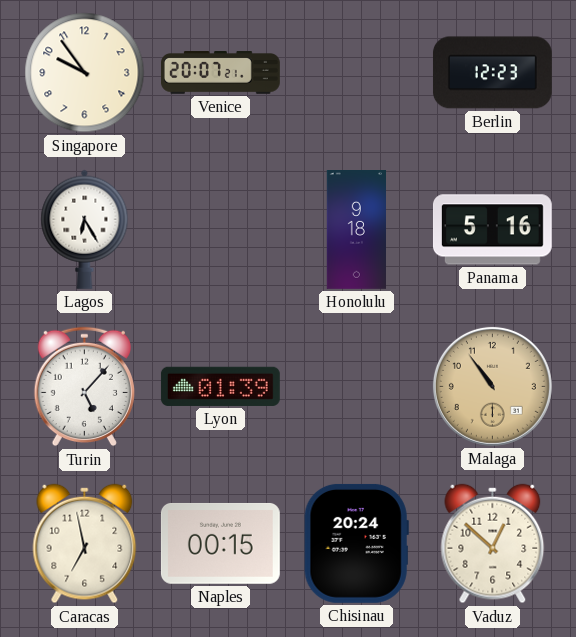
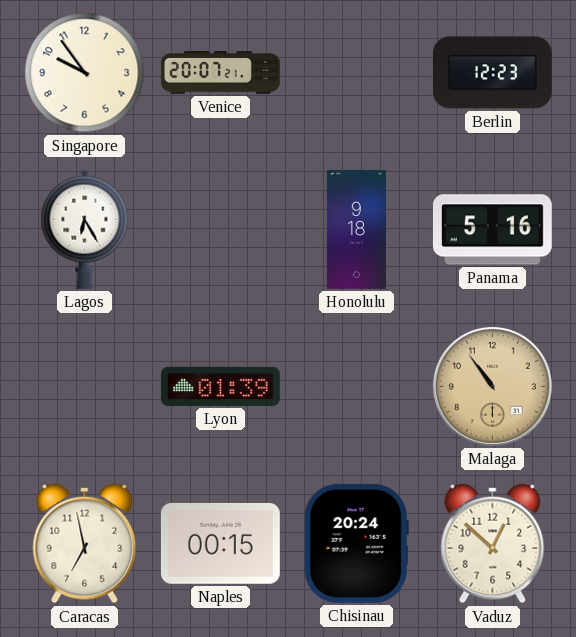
Turin: 5:07 -> none (84, 387)
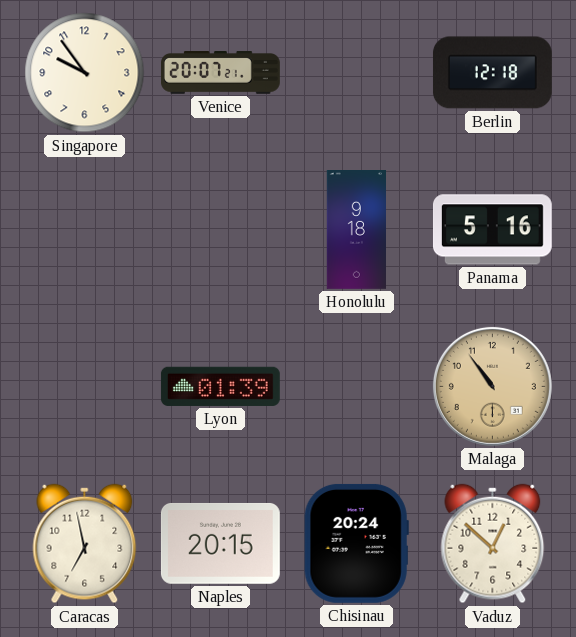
Berlin: 12:23 -> 12:18 (492, 73)
Lagos: 6:25 -> none (85, 229)
Naples: 00:15 -> 20:15 (220, 543)
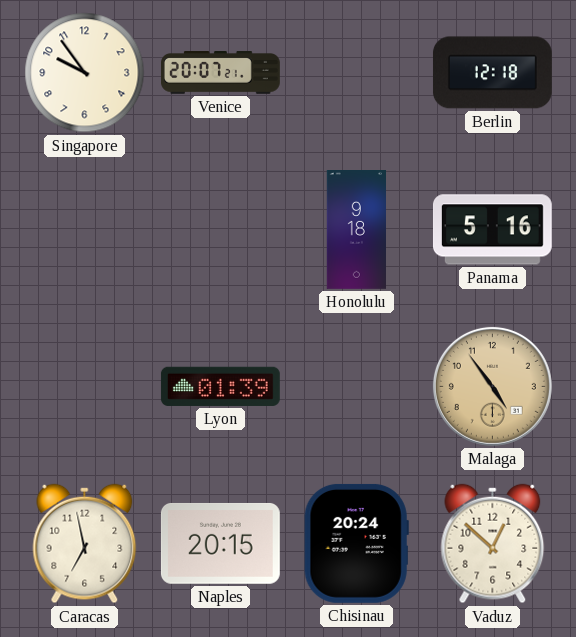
Malaga: 10:54 -> 4:54 (492, 386)
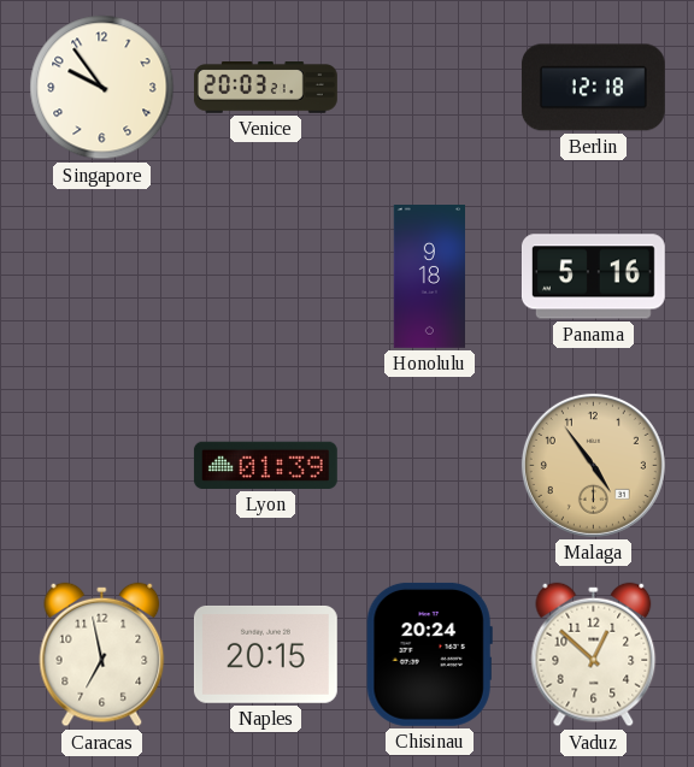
Venice: 20:07 -> 20:03 (265, 88)
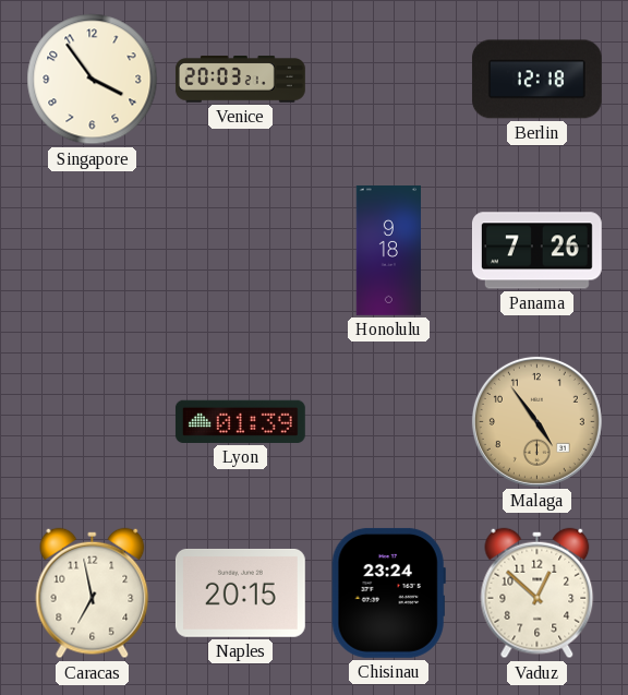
Singapore: 9:54 -> 3:54 (93, 80)
Panama: 5:16 -> 7:26 (536, 251)
Chisinau: 20:24 -> 23:24 (388, 592)
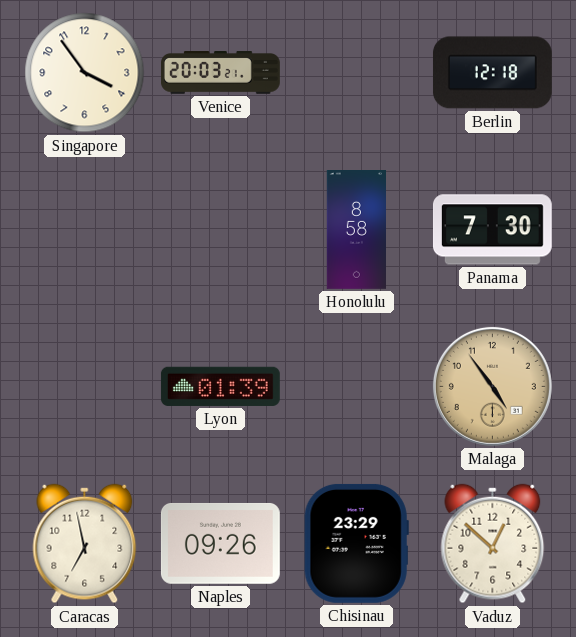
Honolulu: 9:18 -> 8:58 (356, 230)
Panama: 7:26 -> 7:30 (492, 230)
Naples: 20:15 -> 09:26 (220, 543)
Chisinau: 23:24 -> 23:29 (356, 543)
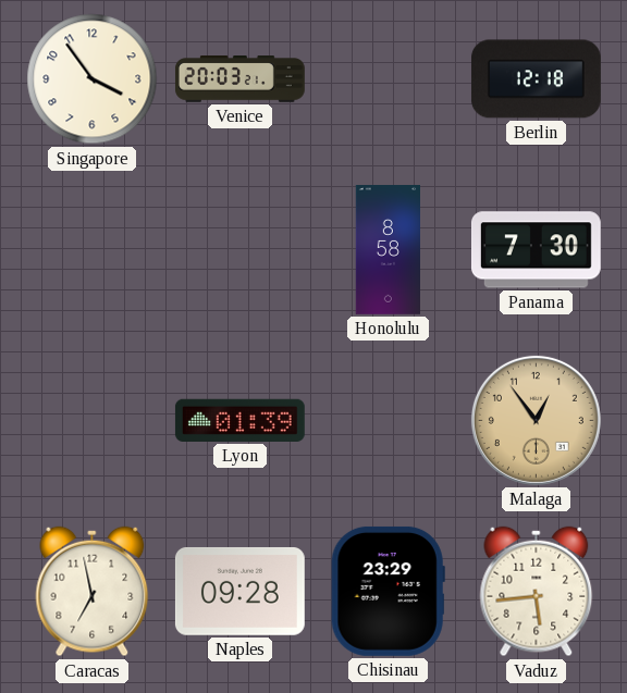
Malaga: 4:54 -> 12:54 (536, 420)
Naples: 09:26 -> 09:28 (239, 591)
Vaduz: 12:52 -> 5:44 (537, 592)
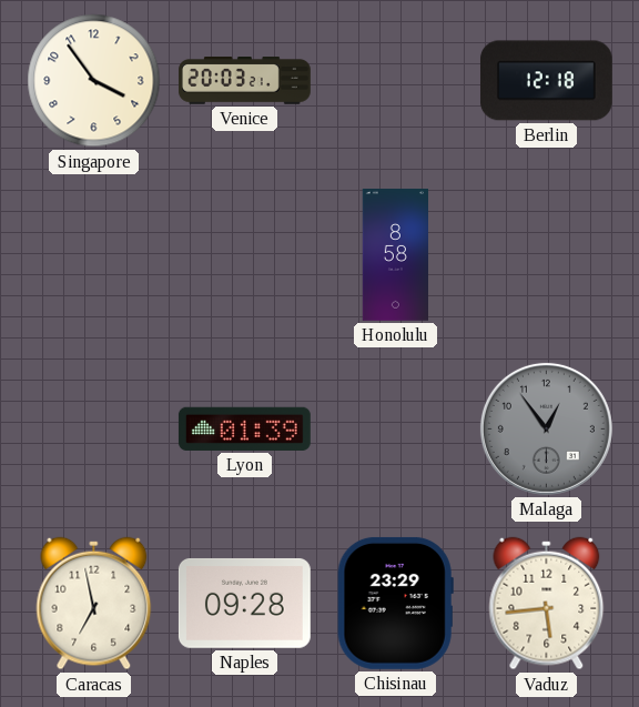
Panama: 7:30 -> none (536, 250)
Malaga dial: champagne -> grey (546, 428)
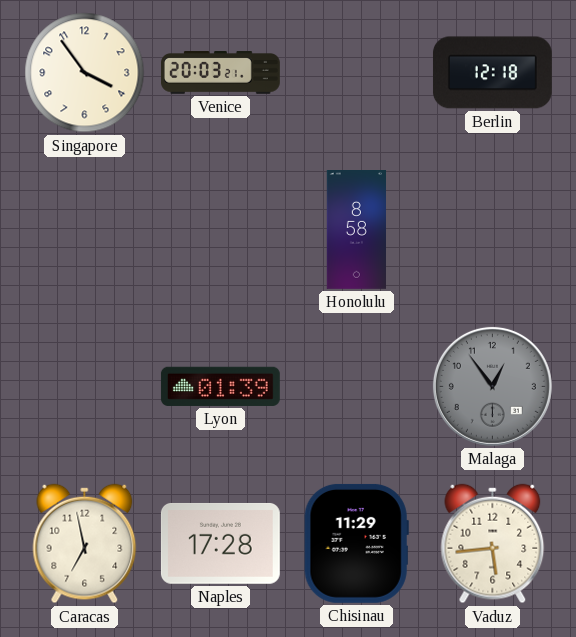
Naples: 09:28 -> 17:28 (220, 543)
Chisinau: 23:29 -> 11:29 (356, 543)
